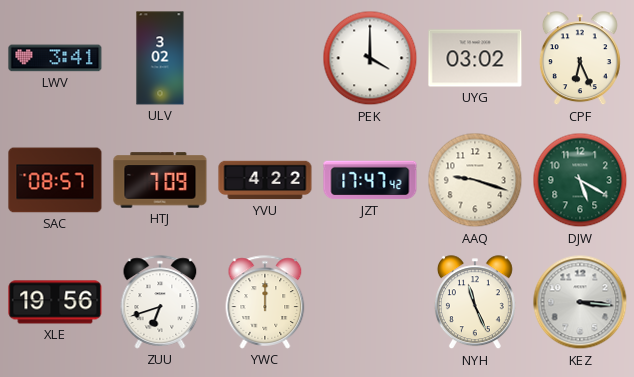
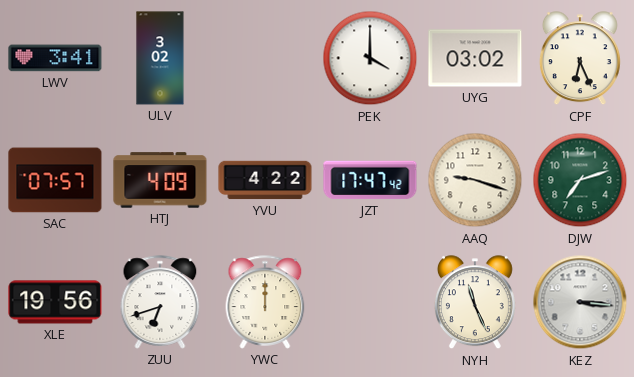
SAC: 08:57 -> 07:57 (55, 180)
HTJ: 7:09 -> 4:09 (160, 180)
DJW: 5:20 -> 7:12 (580, 180)
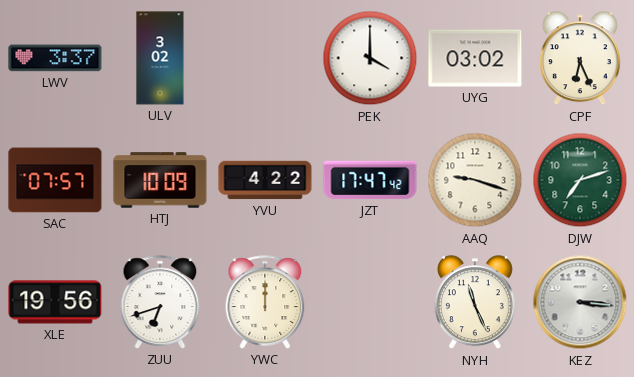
LWV: 3:41 -> 3:37 (55, 58)
HTJ: 4:09 -> 10:09 (160, 180)
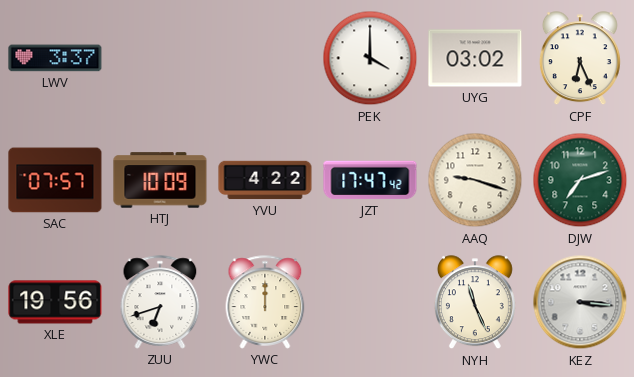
ULV: 3:02 -> none (160, 58)
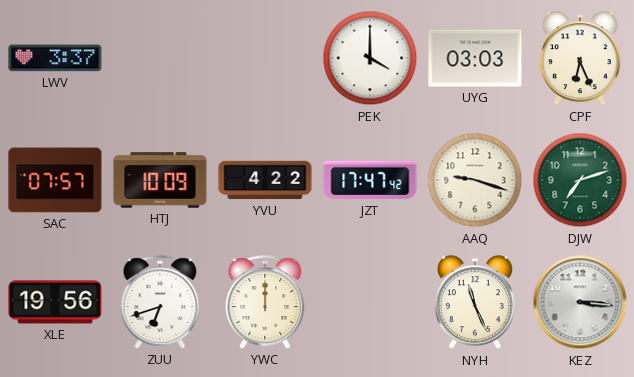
UYG: 03:02 -> 03:03 (475, 58)
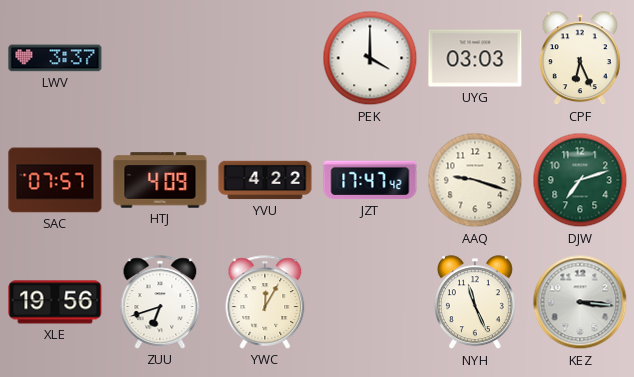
HTJ: 10:09 -> 4:09 (160, 180)
YWC: 12:00 -> 12:05 (265, 302)
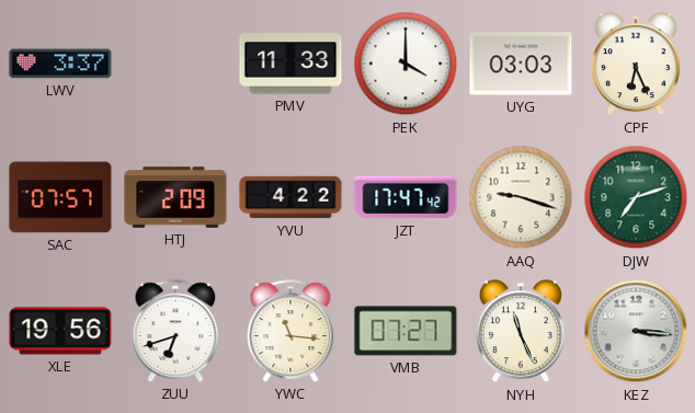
PMV: none -> 11:33 (290, 64)
HTJ: 4:09 -> 2:09 (175, 197)
YWC: 12:05 -> 11:16 (290, 331)
VMB: none -> 07:27 (406, 331)
